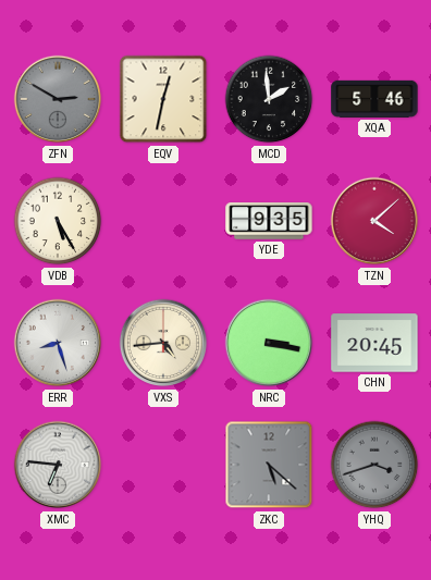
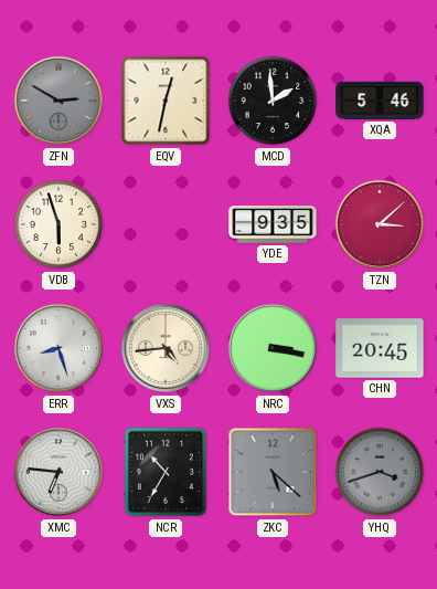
VDB: 5:25 -> 5:57 (58, 224)
TZN: 4:08 -> 3:08 (380, 224)
NCR: none -> 10:35 (166, 472)
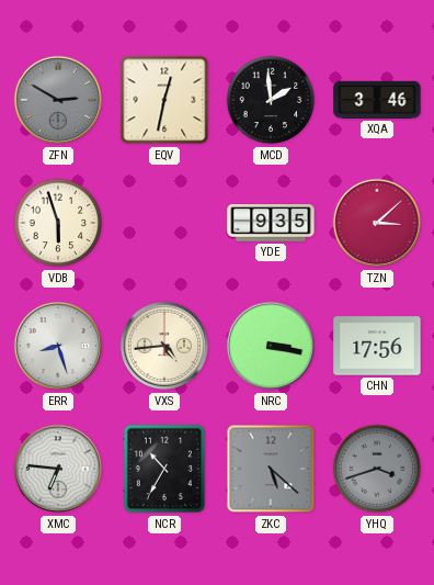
XQA: 5:46 -> 3:46 (377, 100)
CHN: 20:45 -> 17:56 (377, 346)
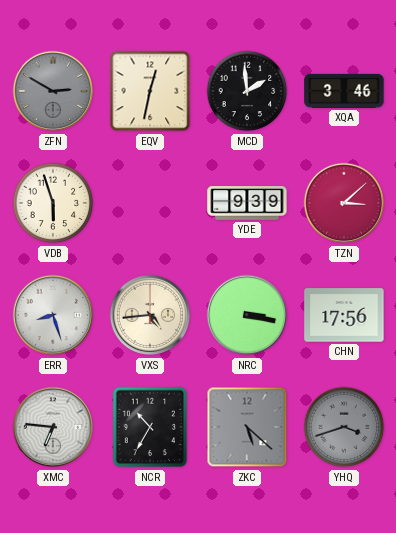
YDE: 9:35 -> 9:39 (247, 203)
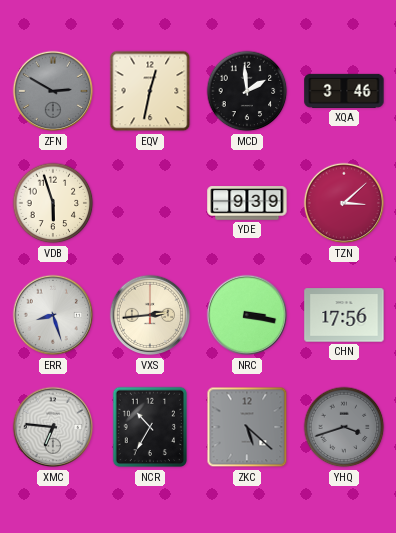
VXS: 4:44 -> 2:44 (150, 315)
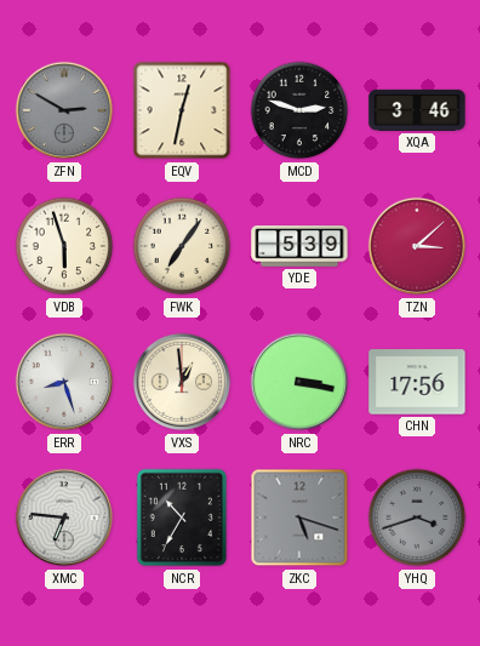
MCD: 1:59 -> 2:48 (299, 110)
FWK: none -> 7:06 (182, 246)
YDE: 9:39 -> 5:39 (299, 246)
VXS: 2:44 -> 12:59 (182, 382)
ZKC: 5:22 -> 5:18 (299, 518)
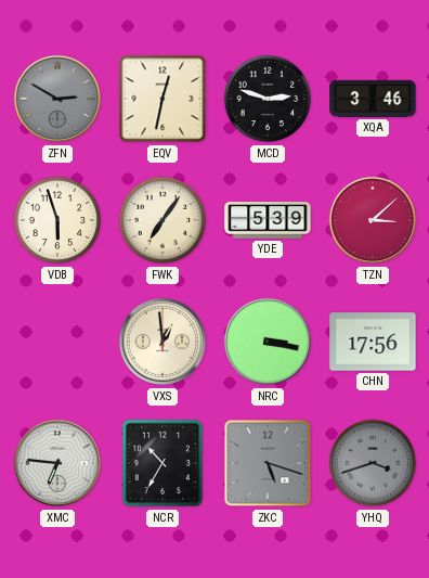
ERR: 8:27 -> none (64, 382)
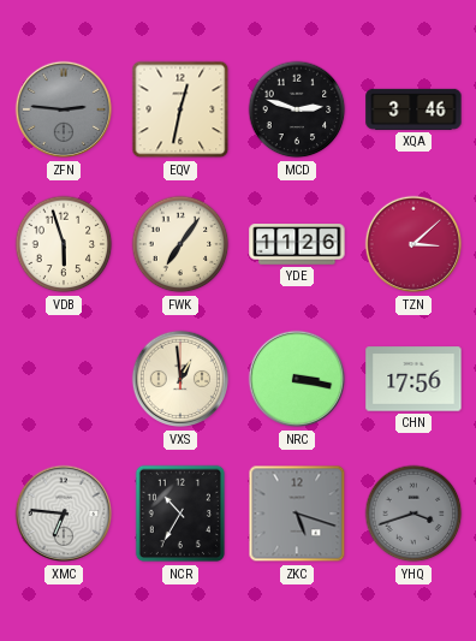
ZFN: 2:50 -> 2:46 (64, 109)
YDE: 5:39 -> 11:26 (297, 244)
